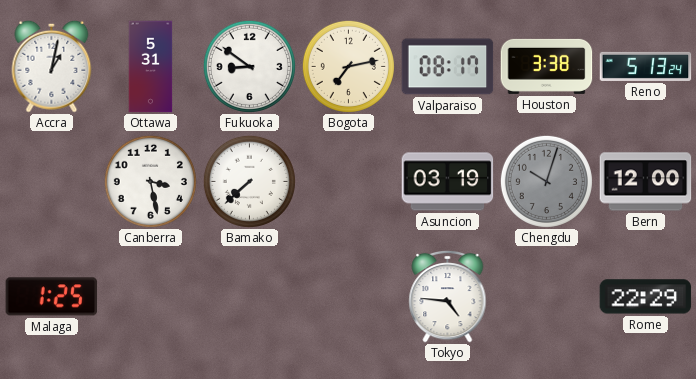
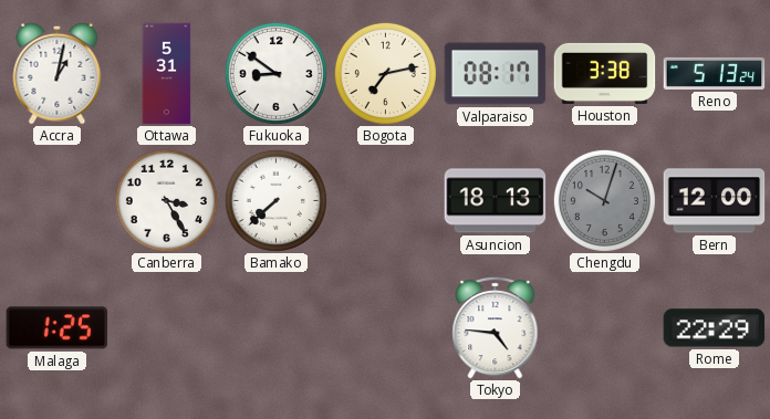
Canberra: 3:28 -> 3:25 (166, 200)
Asuncion: 03:19 -> 18:13 (496, 201)
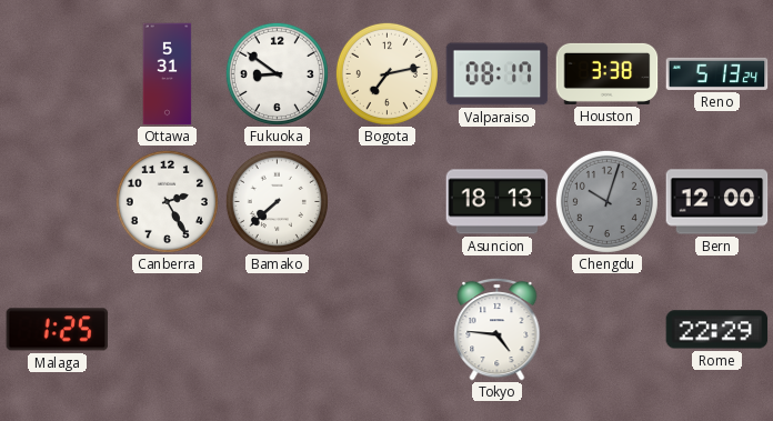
Accra: 1:02 -> none (58, 73)
Canberra: 3:25 -> 2:25 (167, 201)
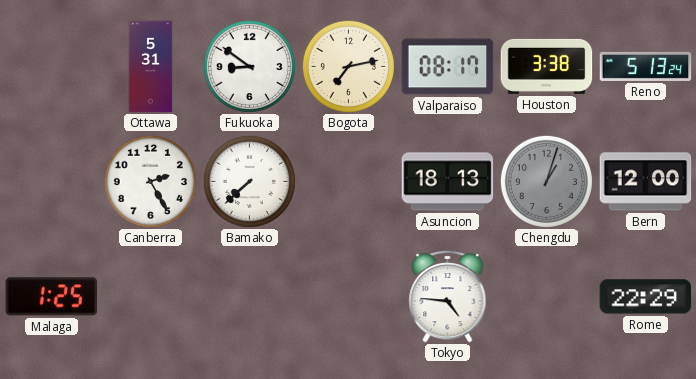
Chengdu: 10:03 -> 1:03 (546, 181)
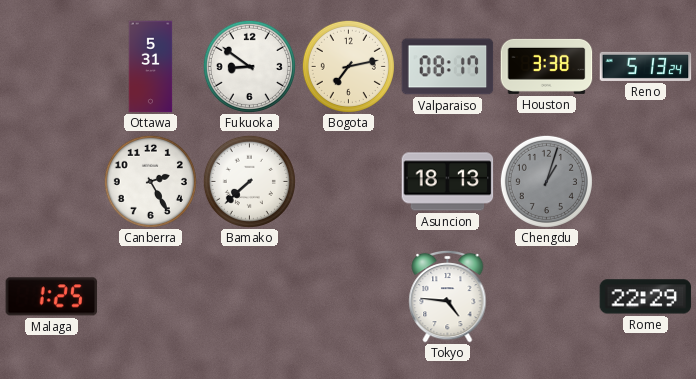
Bern: 12:00 -> none (646, 182)
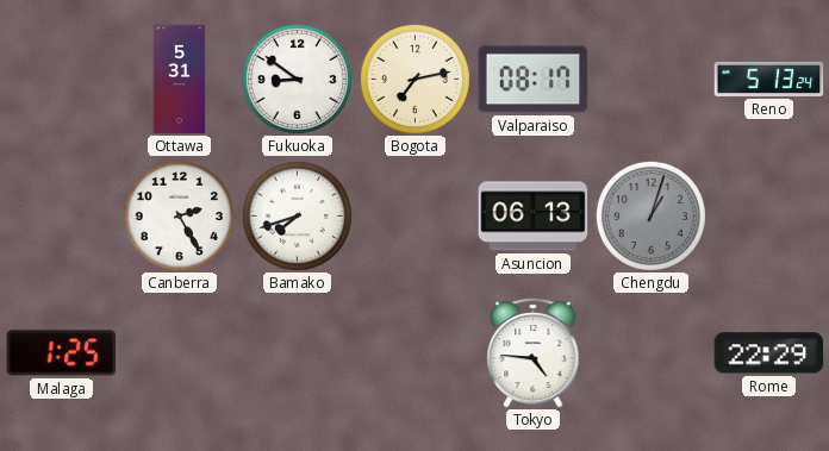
Houston: 3:38 -> none (547, 66)
Bamako: 7:38 -> 7:42 (297, 215)
Asuncion: 18:13 -> 06:13 (534, 217)
